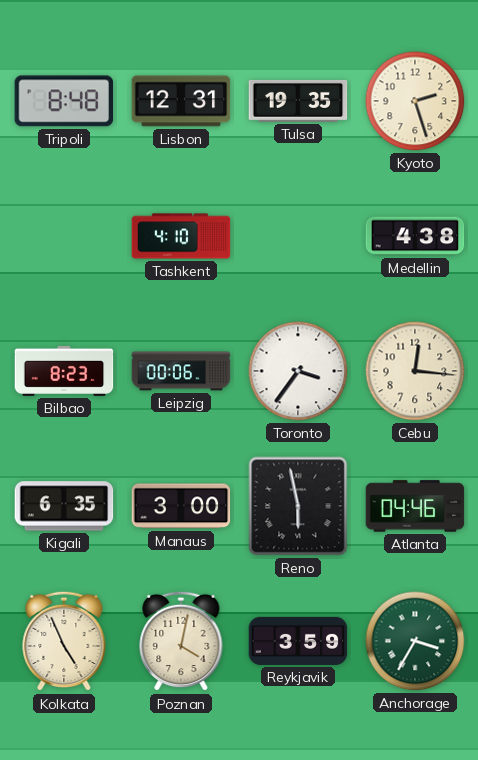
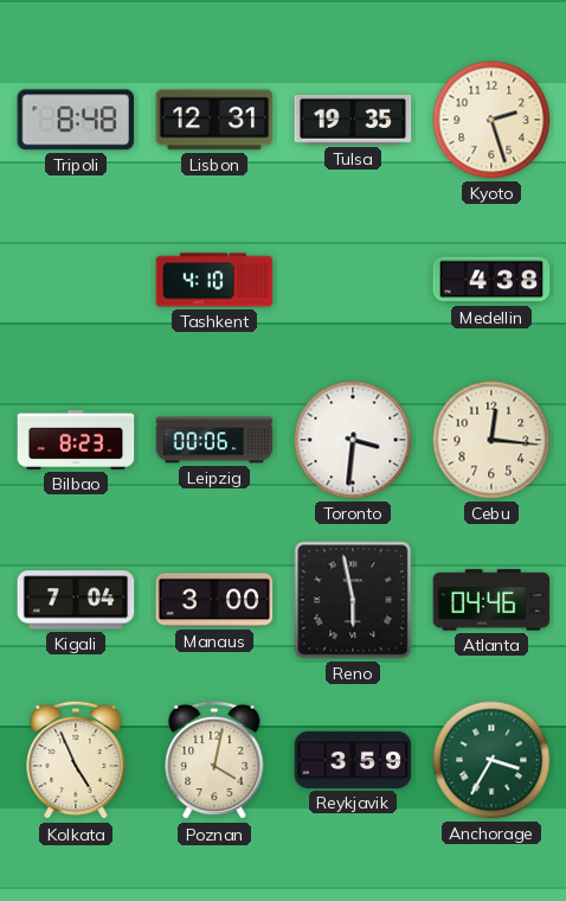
Toronto: 3:36 -> 3:31 (353, 440)
Kigali: 6:35 -> 7:04 (76, 600)
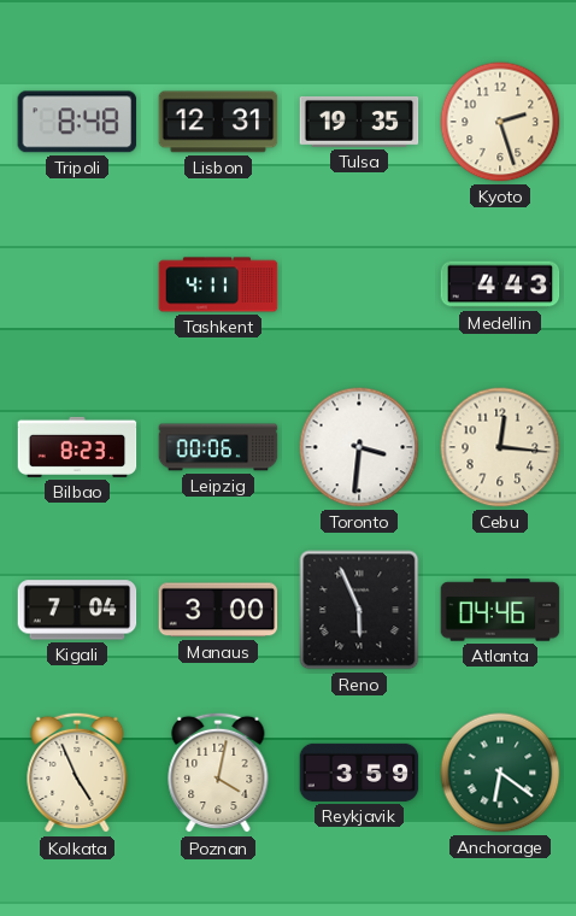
Tashkent: 4:10 -> 4:11 (218, 284)
Medellin: 4:38 -> 4:43 (500, 284)
Reno: 5:58 -> 5:56 (359, 610)
Anchorage: 3:35 -> 6:21 (500, 773)
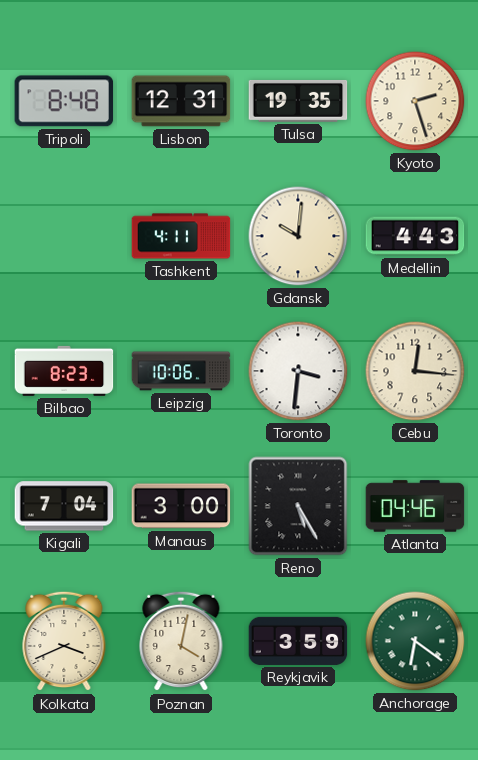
Gdansk: none -> 10:01 (298, 236)
Leipzig: 00:06 -> 10:06 (181, 371)
Reno: 5:56 -> 5:25 (298, 506)
Kolkata: 4:56 -> 3:41 (64, 641)
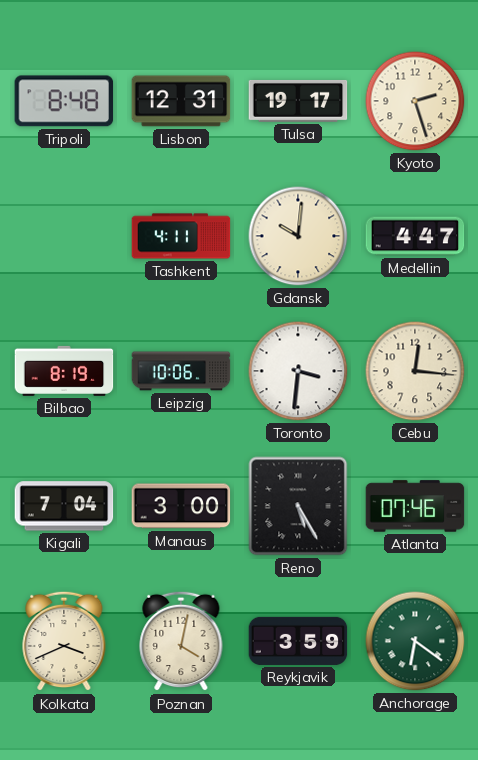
Tulsa: 19:35 -> 19:17 (298, 101)
Medellin: 4:43 -> 4:47 (415, 236)
Bilbao: 8:23 -> 8:19 (64, 371)
Atlanta: 04:46 -> 07:46 (415, 506)
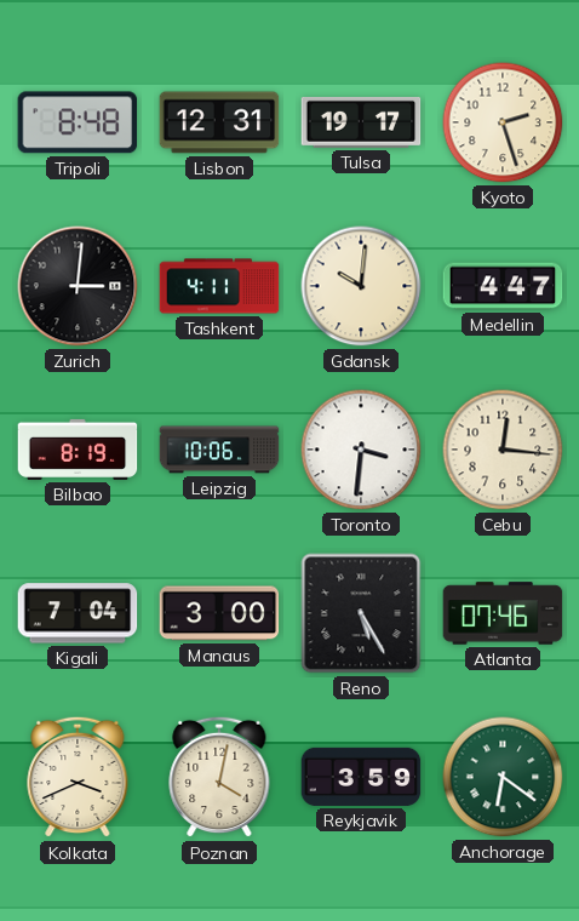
Zurich: none -> 3:01 (78, 286)
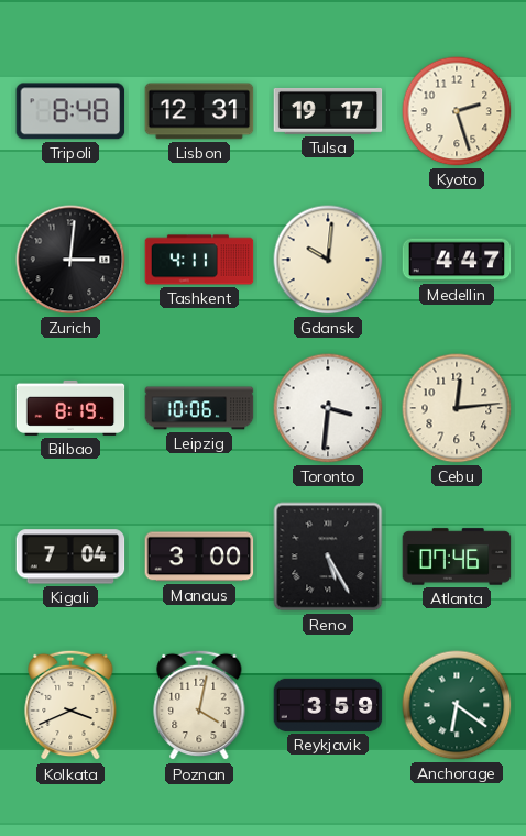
Cebu: 12:16 -> 12:14 (457, 408)
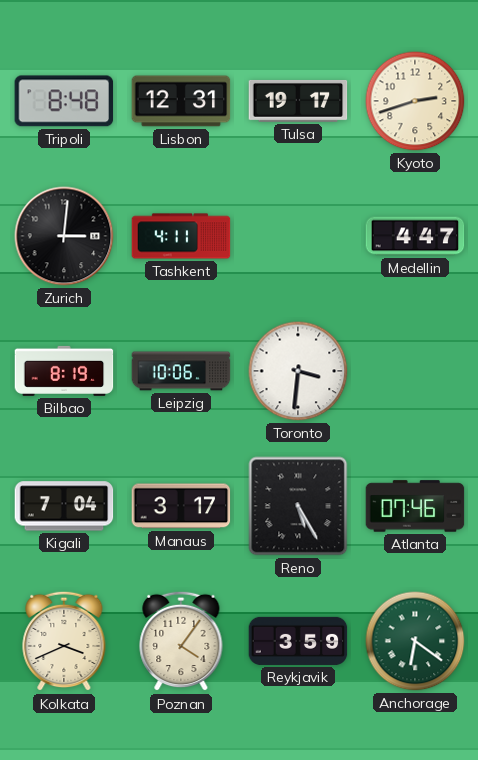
Kyoto: 2:27 -> 2:42 (415, 101)
Gdansk: 10:01 -> none (328, 260)
Cebu: 12:14 -> none (457, 408)
Manaus: 3:00 -> 3:17 (181, 506)
Poznan: 4:02 -> 4:06 (181, 641)
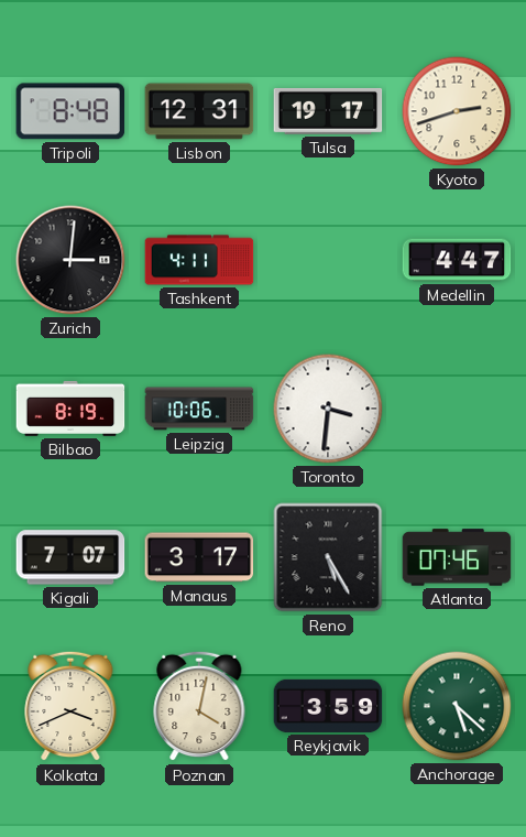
Kigali: 7:04 -> 7:07 (70, 557)
Poznan: 4:06 -> 4:02 (199, 706)
Anchorage: 6:21 -> 5:22 (457, 706)
